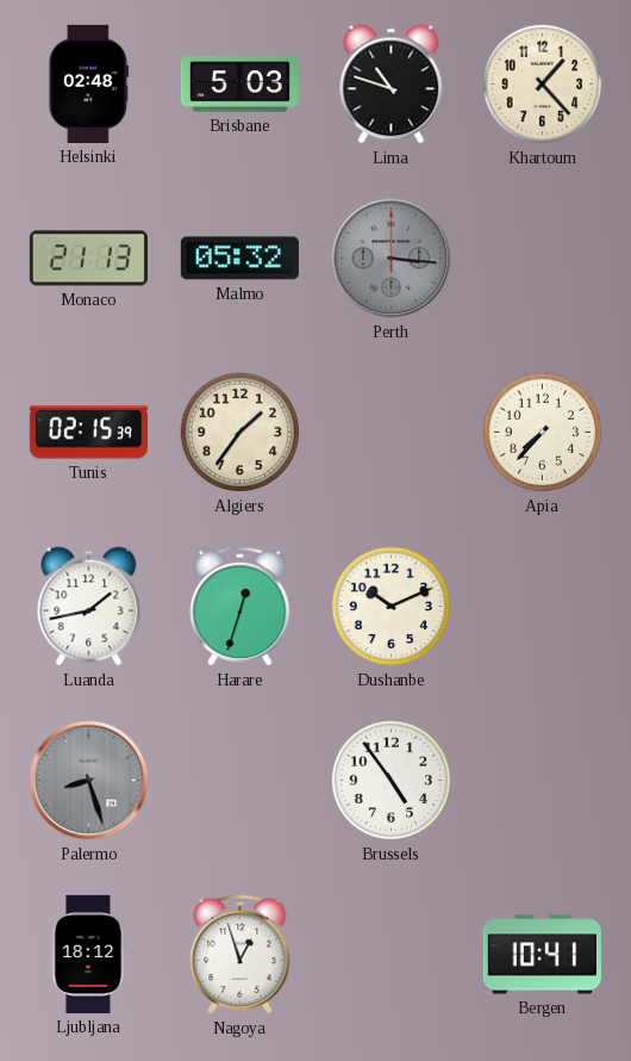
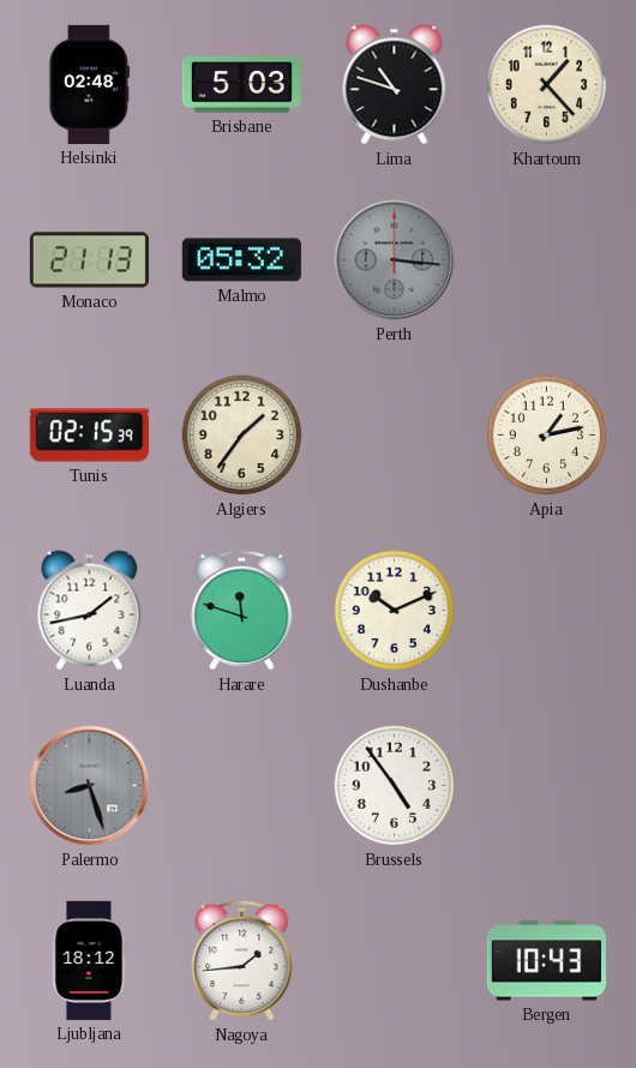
Apia: 7:37 -> 1:13 (547, 436)
Harare: 12:33 -> 11:48 (242, 610)
Nagoya: 12:57 -> 1:44 (242, 960)
Bergen: 10:41 -> 10:43 (546, 961)
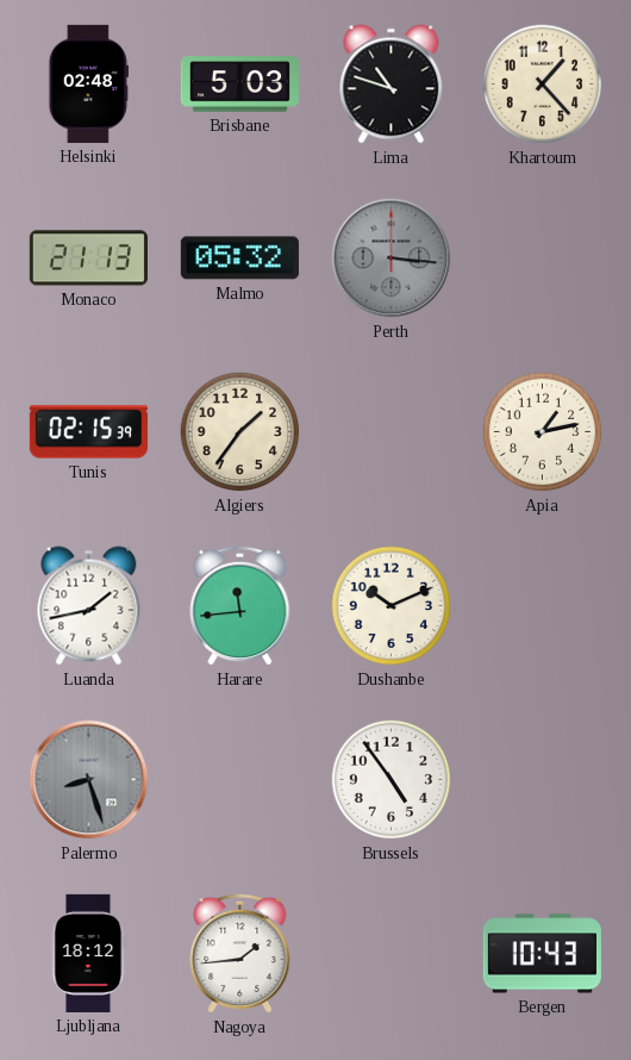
Harare: 11:48 -> 11:44 (240, 605)
